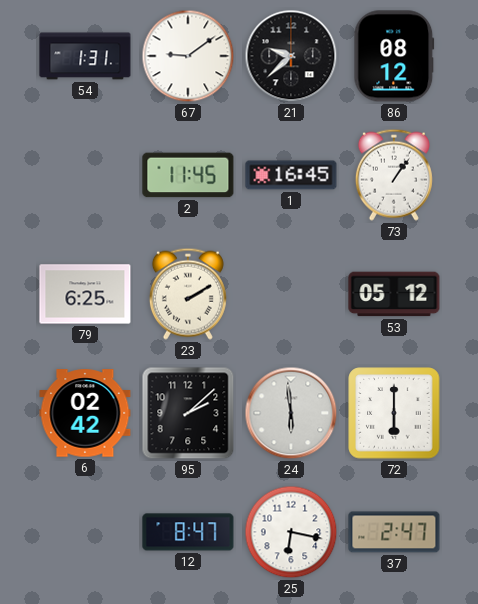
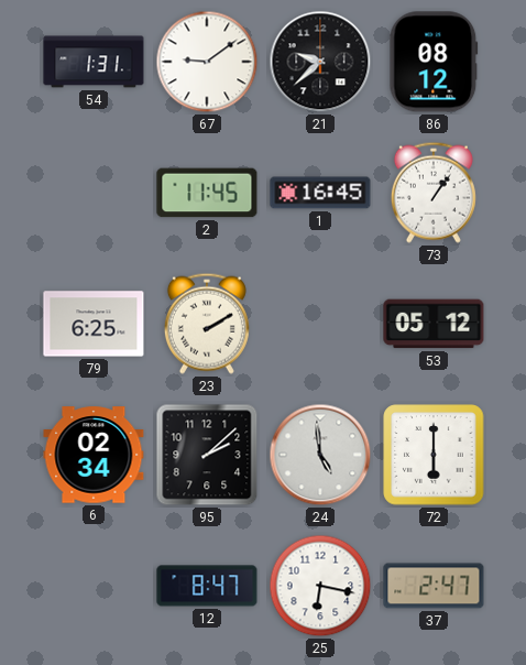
6: 02:42 -> 02:34 (94, 455)
24: 5:59 -> 4:59 (320, 455)
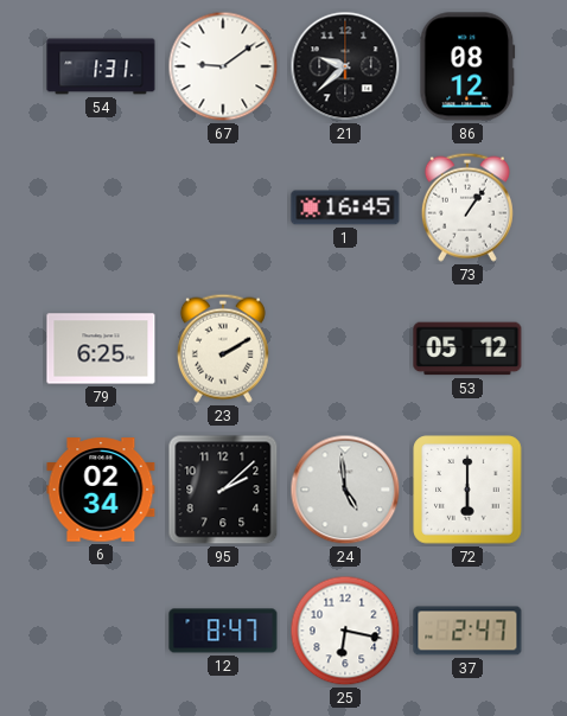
2: 11:45 -> none (207, 193)
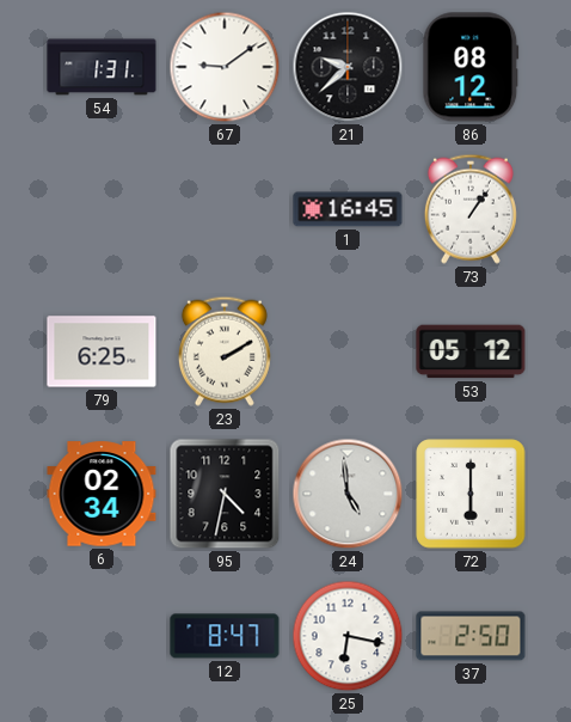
95: 2:08 -> 4:32 (225, 494)
37: 2:47 -> 2:50 (471, 636)
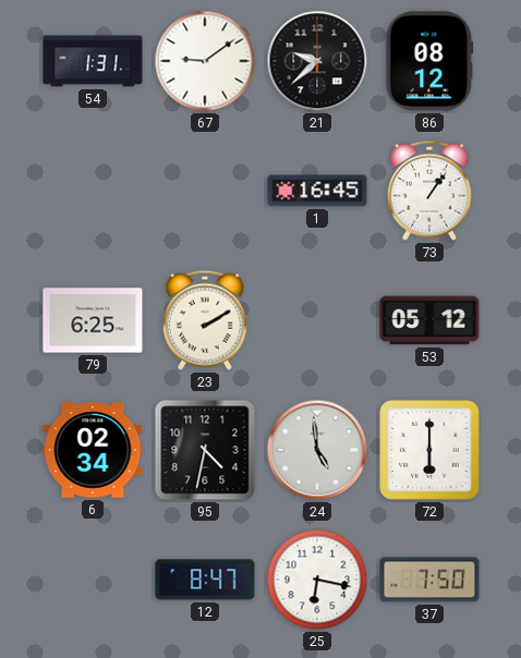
37: 2:50 -> 7:50 (429, 580)
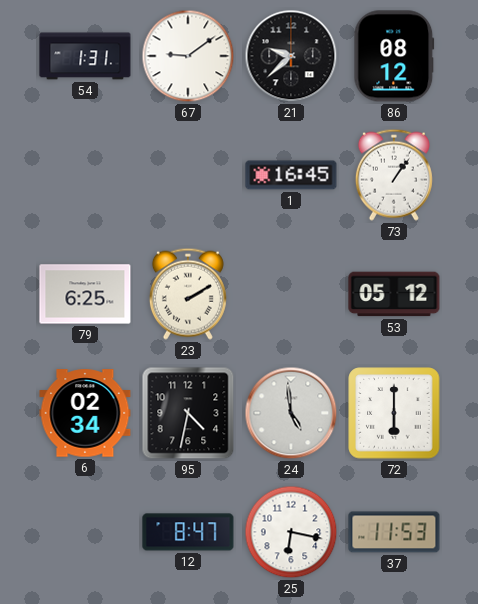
37: 7:50 -> 11:53 (394, 532)
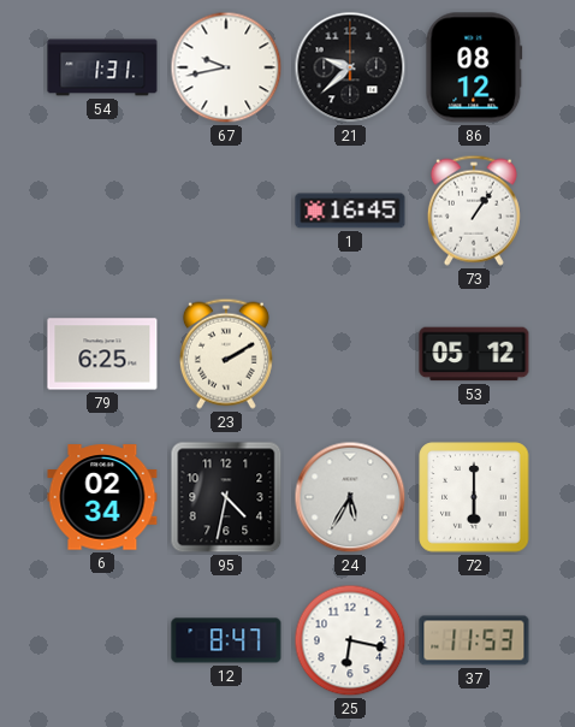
67: 9:09 -> 9:43 (226, 67)
24: 4:59 -> 5:35 (350, 497)
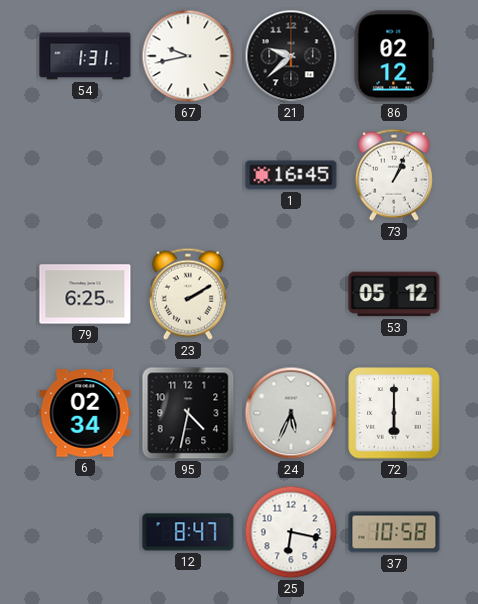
86: 08:12 -> 02:12 (394, 56)
73: 1:06 -> 1:04 (394, 175)
24: 5:35 -> 5:34 (291, 413)
37: 11:53 -> 10:58 (394, 532)
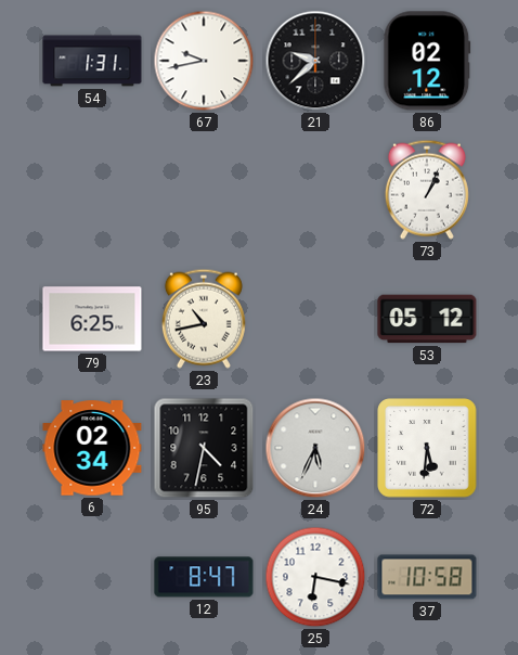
1: 16:45 -> none (291, 175)
23: 2:10 -> 10:43 (204, 319)
72: 6:00 -> 5:31 (427, 448)
